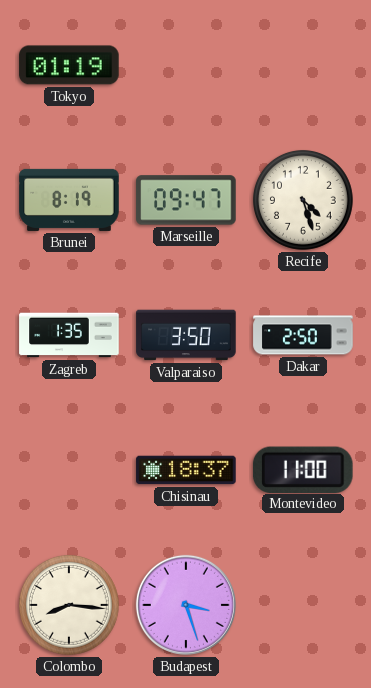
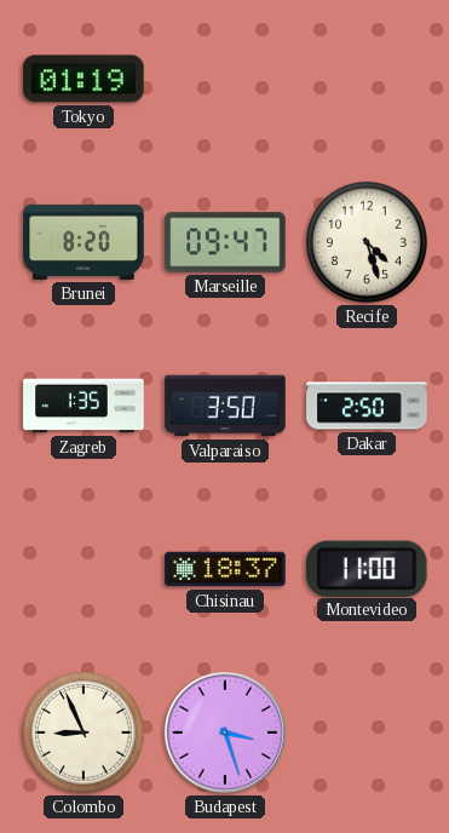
Brunei: 8:19 -> 8:20 (84, 242)
Colombo: 8:16 -> 8:56 (84, 733)
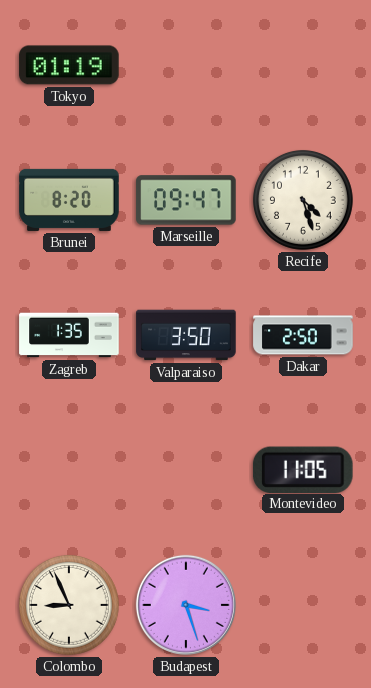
Chisinau: 18:37 -> none (225, 569)
Montevideo: 11:00 -> 11:05 (303, 469)
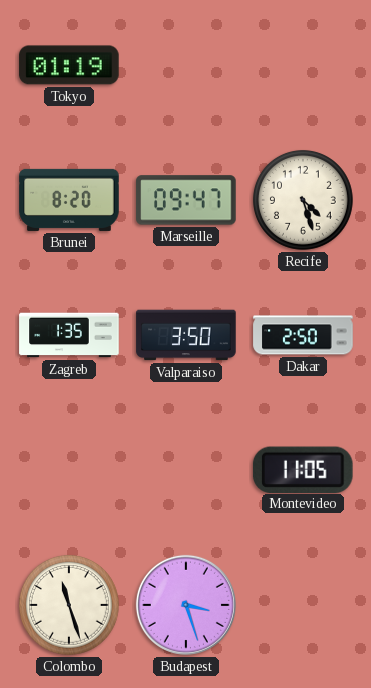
Colombo: 8:56 -> 11:27 (69, 605)
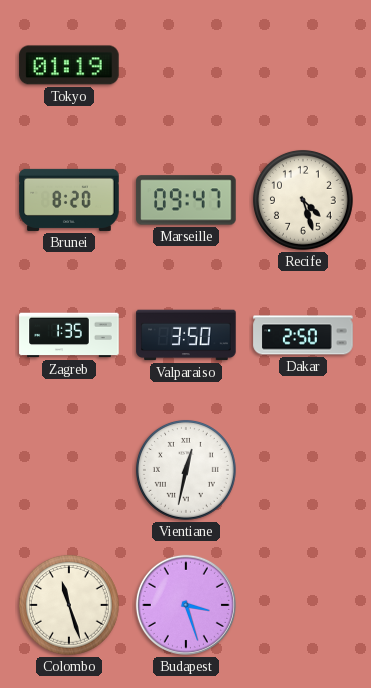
Vientiane: none -> 12:32 (186, 470)
Montevideo: 11:05 -> none (303, 469)
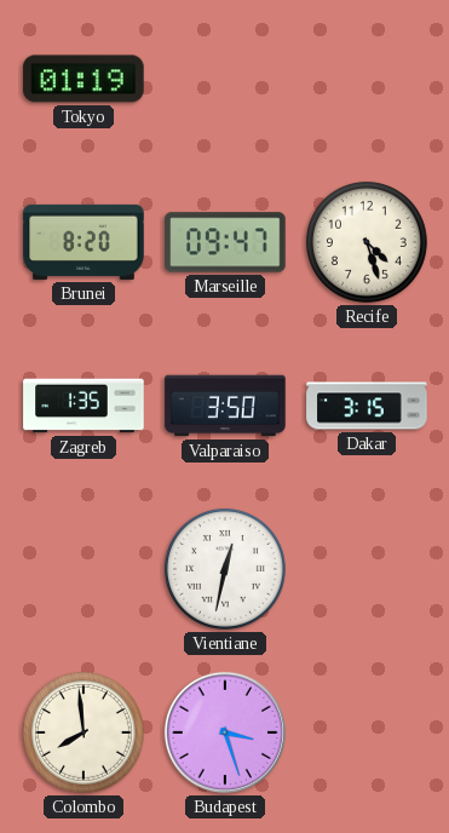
Dakar: 2:50 -> 3:15 (367, 406)
Colombo: 11:27 -> 7:59 (84, 733)
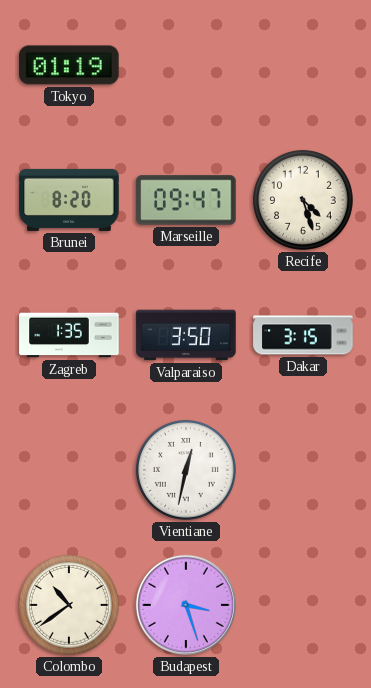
Colombo: 7:59 -> 10:39 (69, 605)
